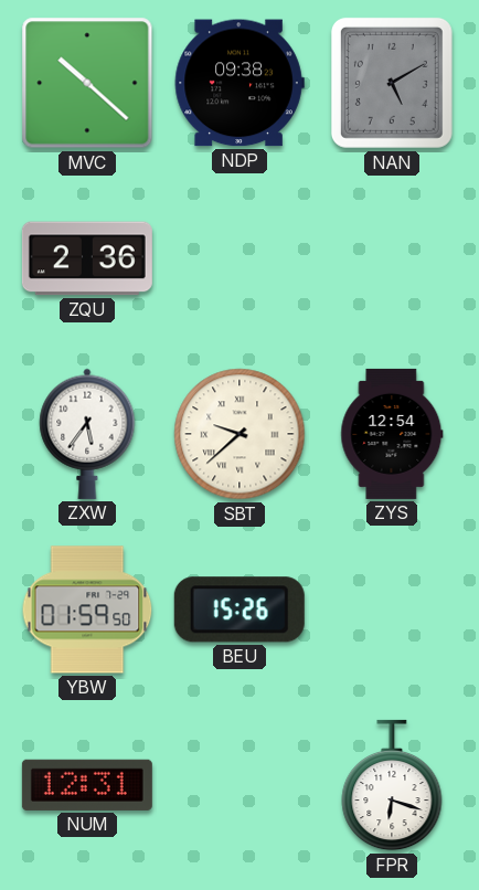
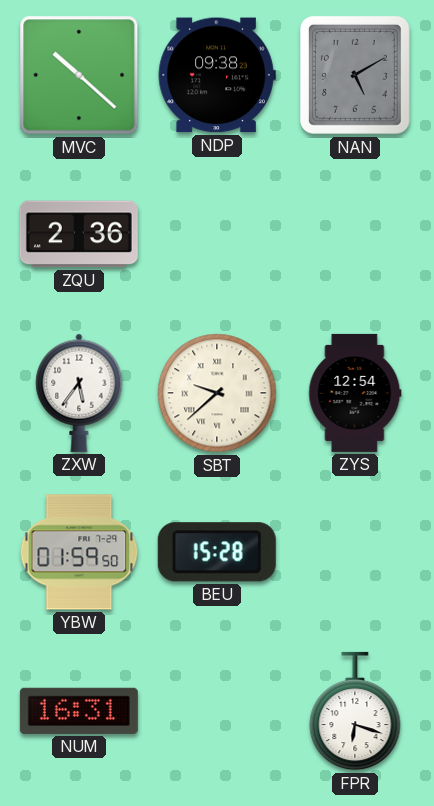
BEU: 15:26 -> 15:28 (217, 552)
NUM: 12:31 -> 16:31 (79, 711)
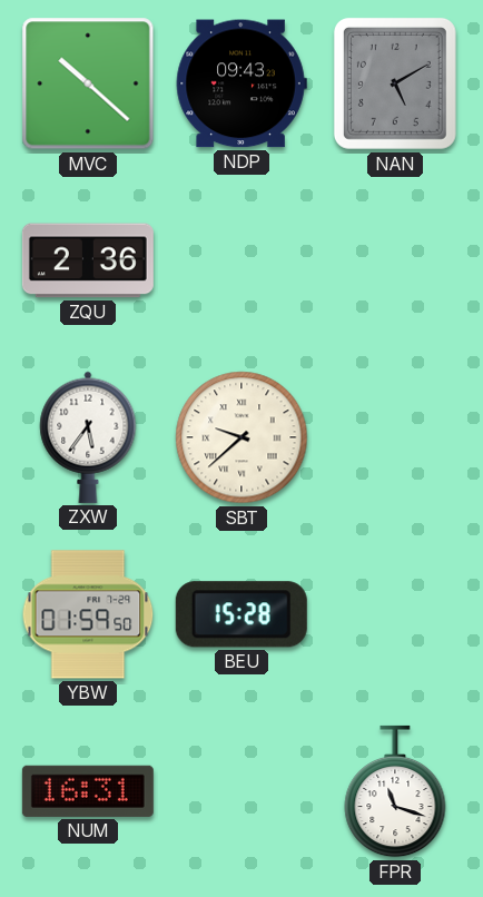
NDP: 09:38 -> 09:43 (241, 83)
ZYS: 12:54 -> none (355, 393)
FPR: 6:18 -> 11:18 (395, 791)
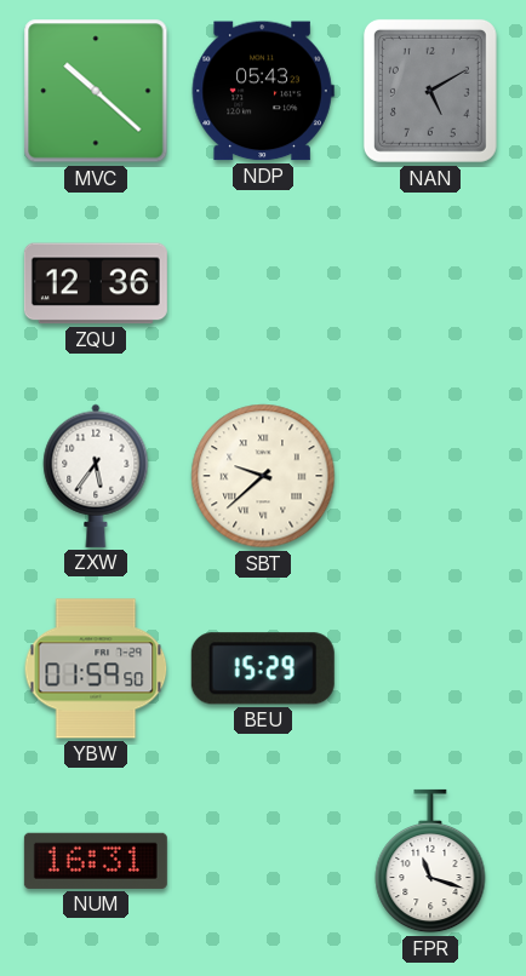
NDP: 09:43 -> 05:43 (263, 91)
ZQU: 2:36 -> 12:36 (96, 283)
BEU: 15:28 -> 15:29 (263, 668)
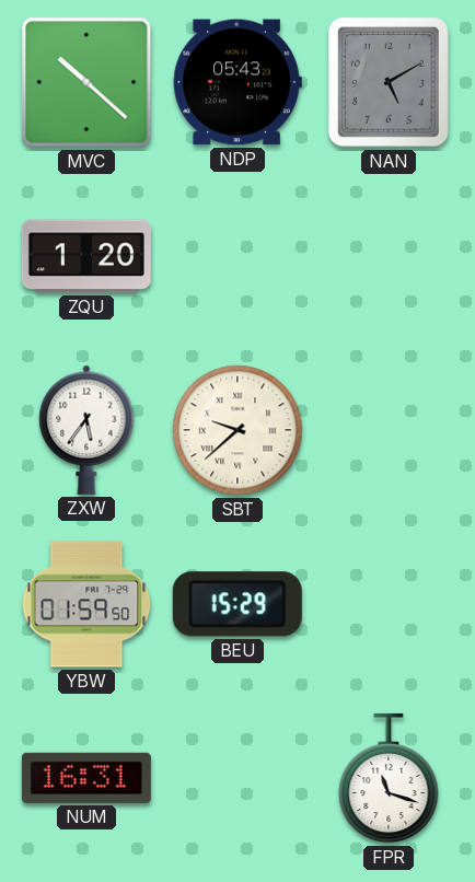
ZQU: 12:36 -> 1:20 (86, 256)
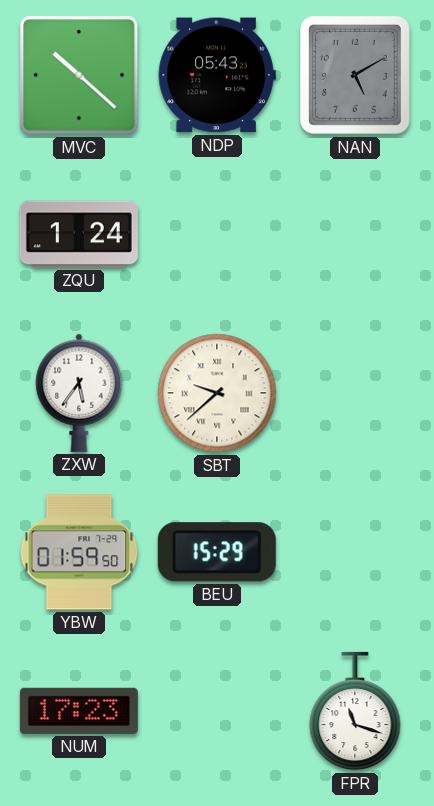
ZQU: 1:20 -> 1:24 (79, 234)
NUM: 16:31 -> 17:23 (79, 711)
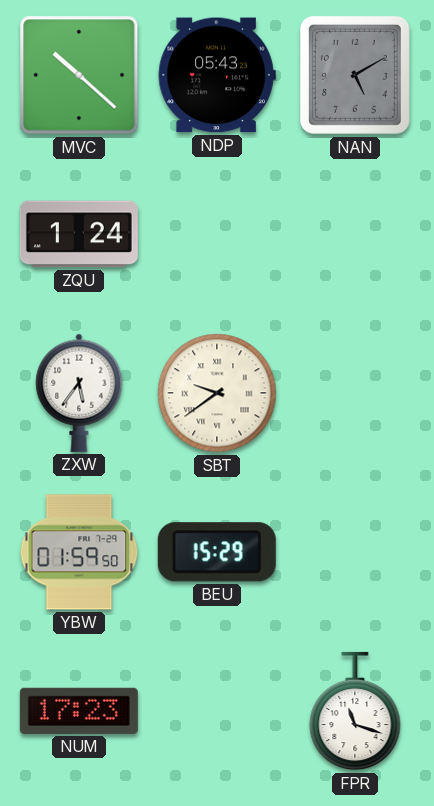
SBT: 9:38 -> 9:39 (217, 393)
